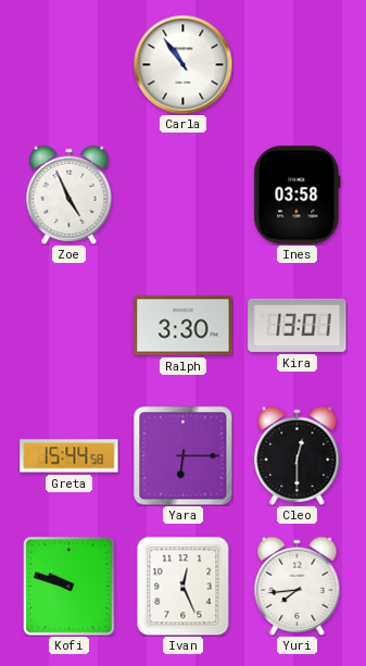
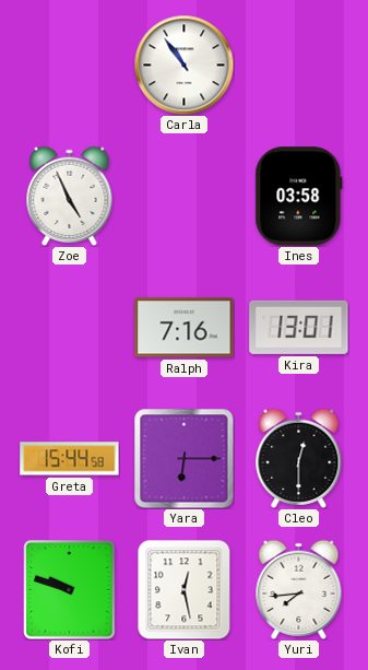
Ralph: 3:30 -> 7:16 (185, 328)
Ivan: 12:26 -> 12:28 (185, 589)
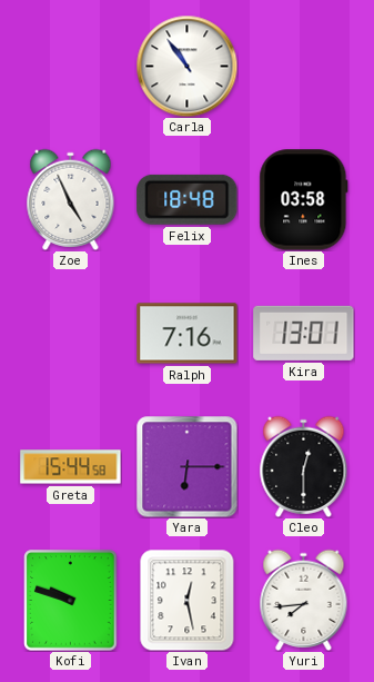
Felix: none -> 18:48 (188, 199)
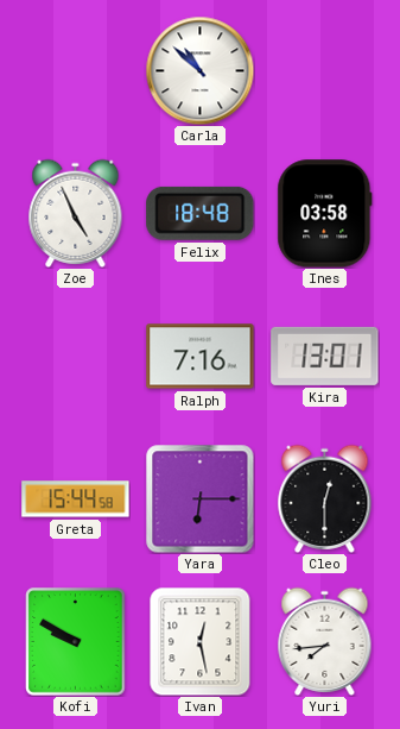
Carla: 10:54 -> 10:52 (199, 70)
Kofi: 9:48 -> 9:50 (76, 642)
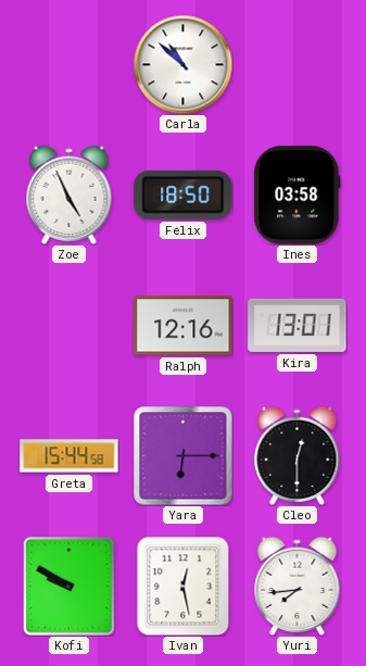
Felix: 18:48 -> 18:50 (184, 194)
Ralph: 7:16 -> 12:16 (184, 326)
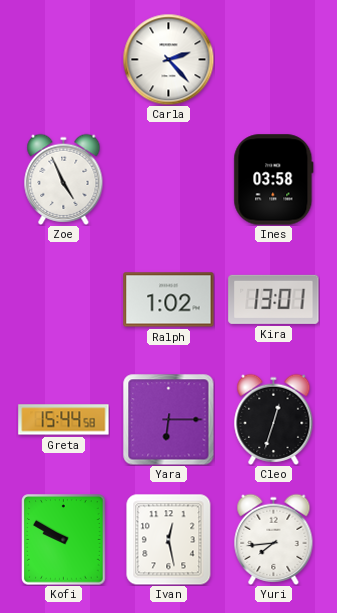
Carla: 10:52 -> 2:23 (168, 59)
Felix: 18:50 -> none (184, 194)
Ralph: 12:16 -> 1:02 (169, 300)
Cleo: 12:30 -> 12:33 (274, 419)
